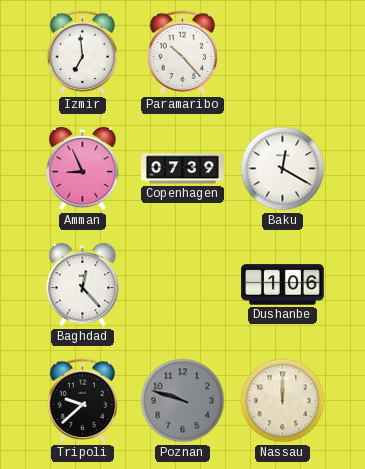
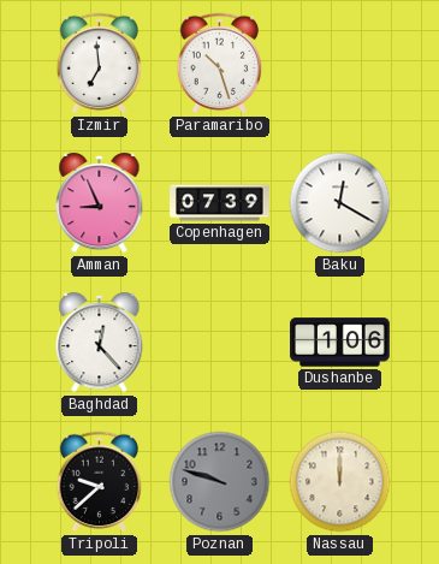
Paramaribo: 10:23 -> 10:27 (220, 64)
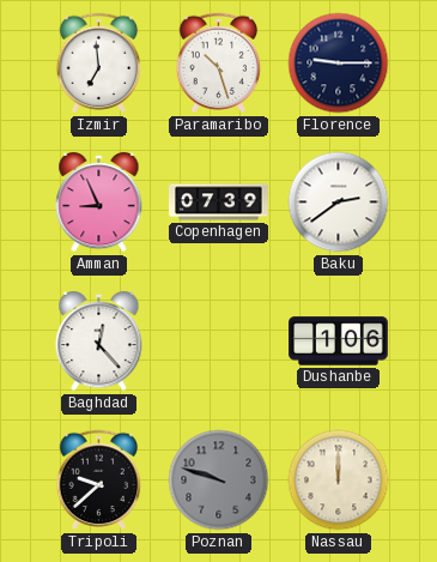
Florence: none -> 9:15 (339, 64)
Baku: 12:20 -> 2:39 (339, 203)
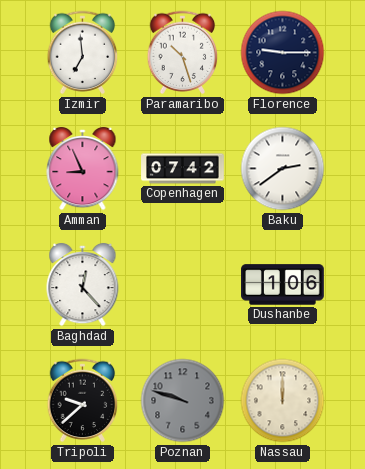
Copenhagen: 07:39 -> 07:42 (183, 169)
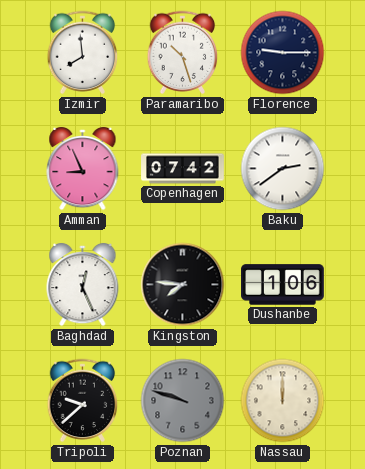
Izmir: 6:59 -> 7:59 (83, 53)
Baghdad: 12:23 -> 12:26 (83, 285)
Kingston: none -> 7:46 (183, 285)
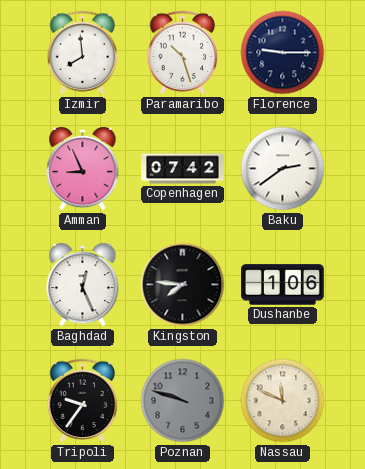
Tripoli: 9:38 -> 9:36 (83, 401)
Nassau: 12:00 -> 11:49 (283, 401)
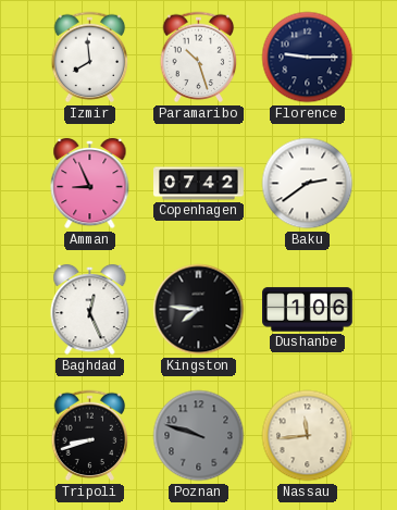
Tripoli: 9:36 -> 8:42 (90, 436)
Nassau: 11:49 -> 11:44 (308, 436)
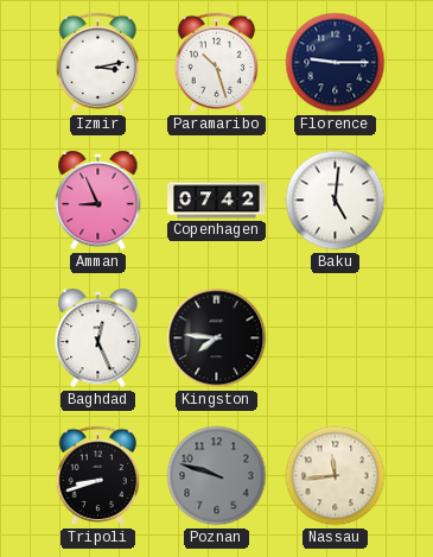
Izmir: 7:59 -> 3:13 (98, 63)
Baku: 2:39 -> 5:01 (336, 201)
Dushanbe: 1:06 -> none (308, 310)
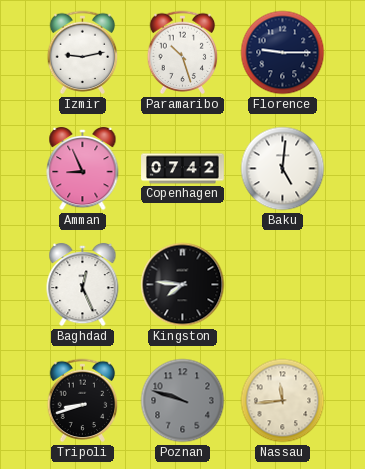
Izmir: 3:13 -> 9:13 (83, 53)
